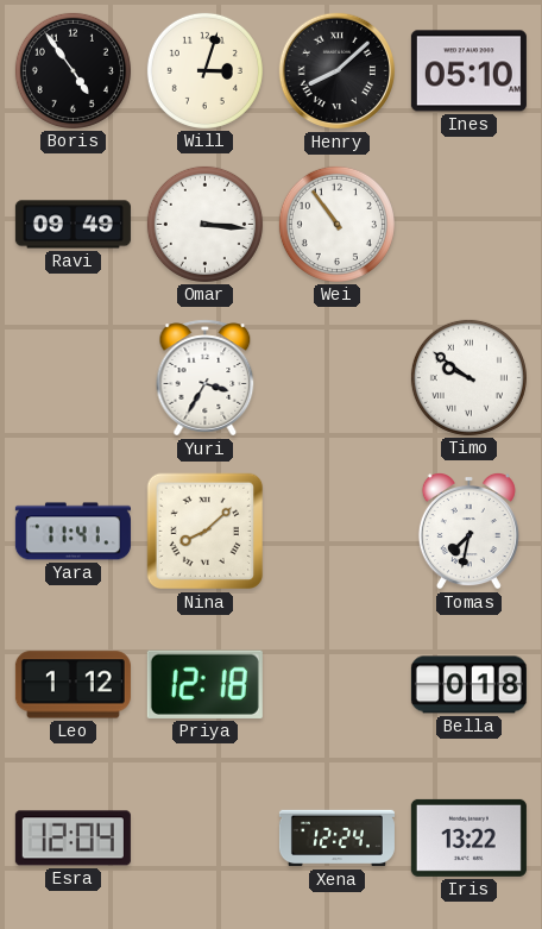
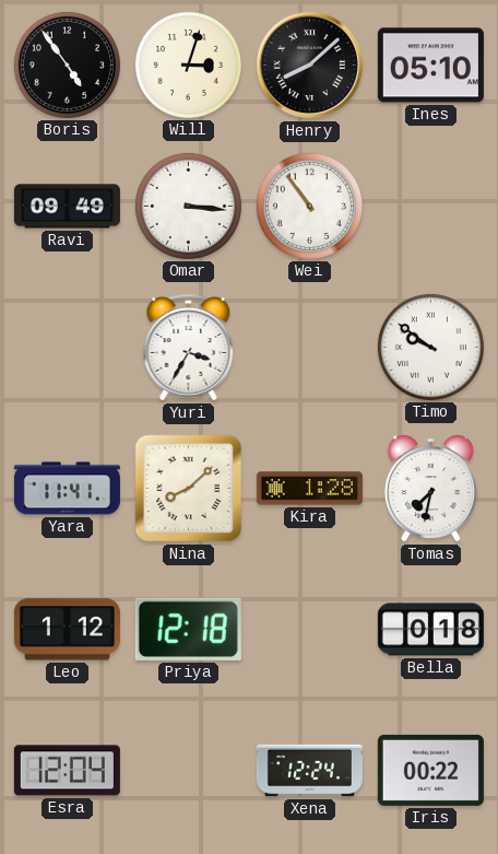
Kira: none -> 1:28 (309, 489)
Iris: 13:22 -> 00:22 (430, 770)
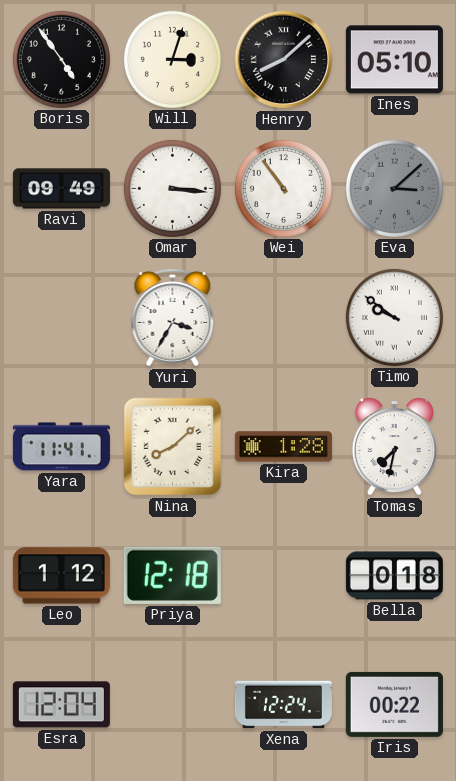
Eva: none -> 3:08 (394, 188)
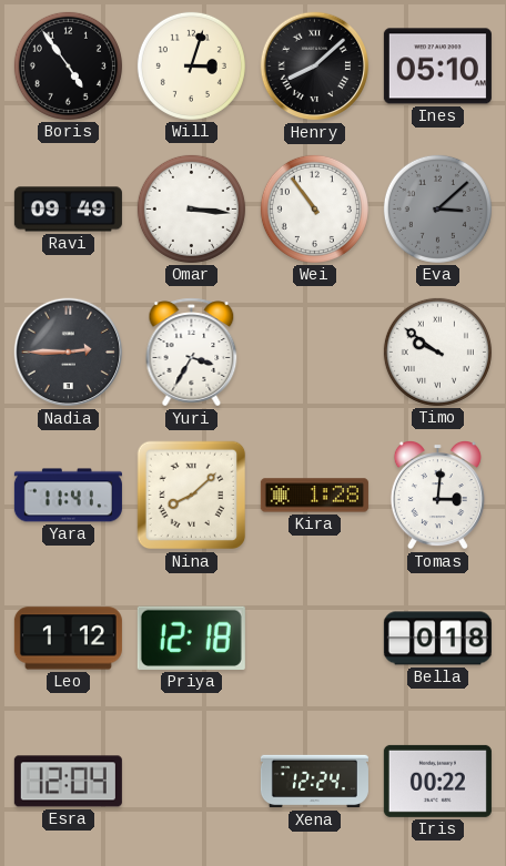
Nadia: none -> 2:45 (69, 353)
Tomas: 7:32 -> 3:01 (437, 496)
